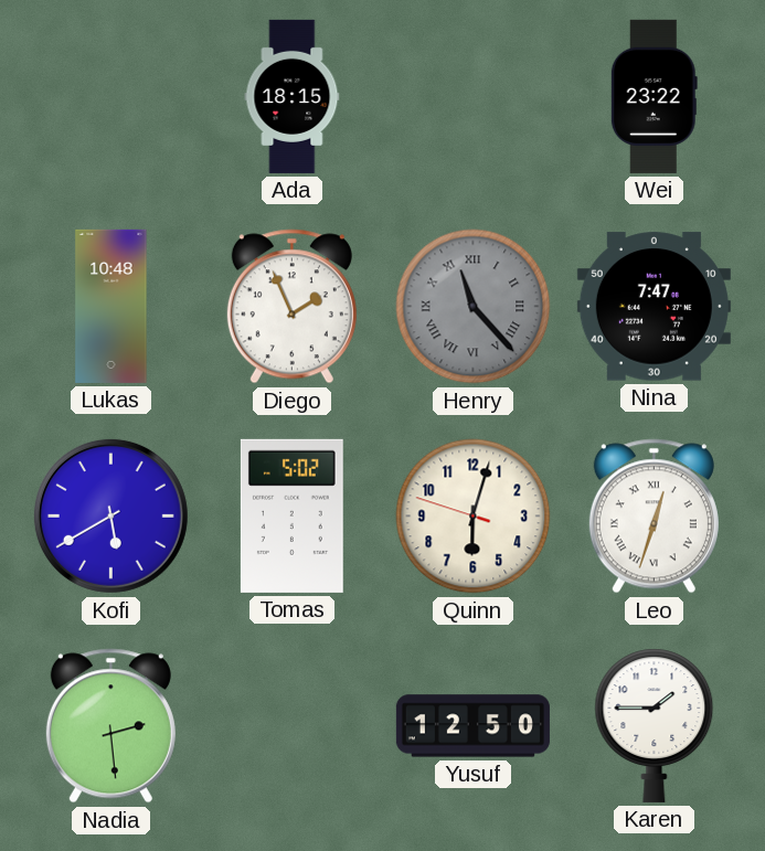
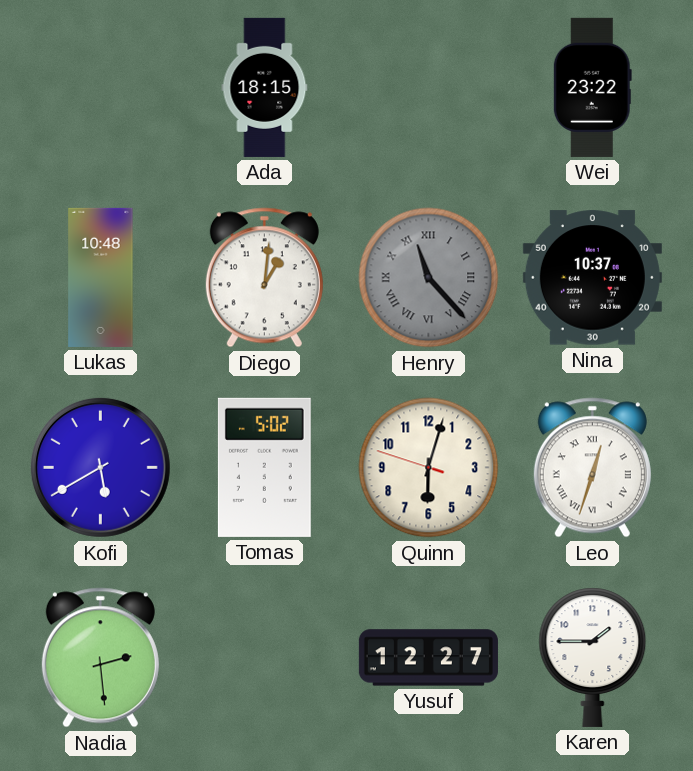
Diego: 1:56 -> 1:01 (264, 278)
Nina: 7:47 -> 10:37 (592, 278)
Yusuf: 12:50 -> 12:27 (428, 658)
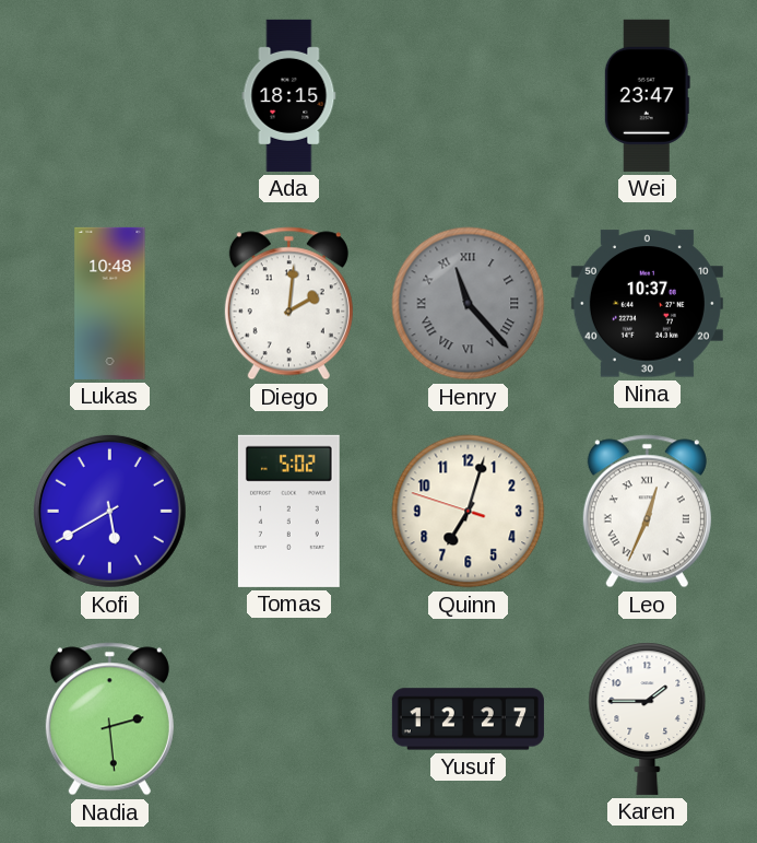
Wei: 23:22 -> 23:47 (647, 95)
Diego: 1:01 -> 2:01 (288, 304)
Quinn: 6:02 -> 7:02 (469, 512)
Leo: 12:33 -> 12:34 (647, 512)
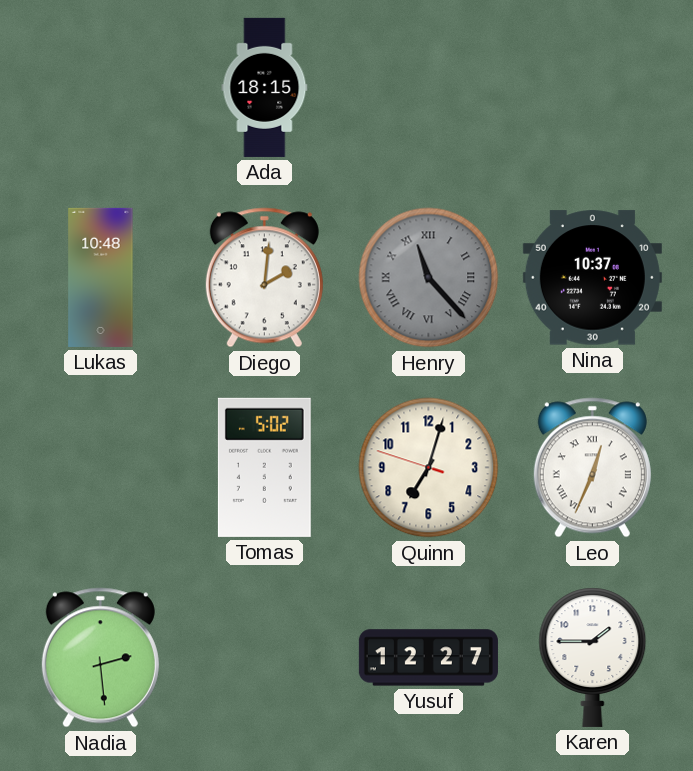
Wei: 23:47 -> none (647, 95)
Kofi: 5:40 -> none (109, 511)
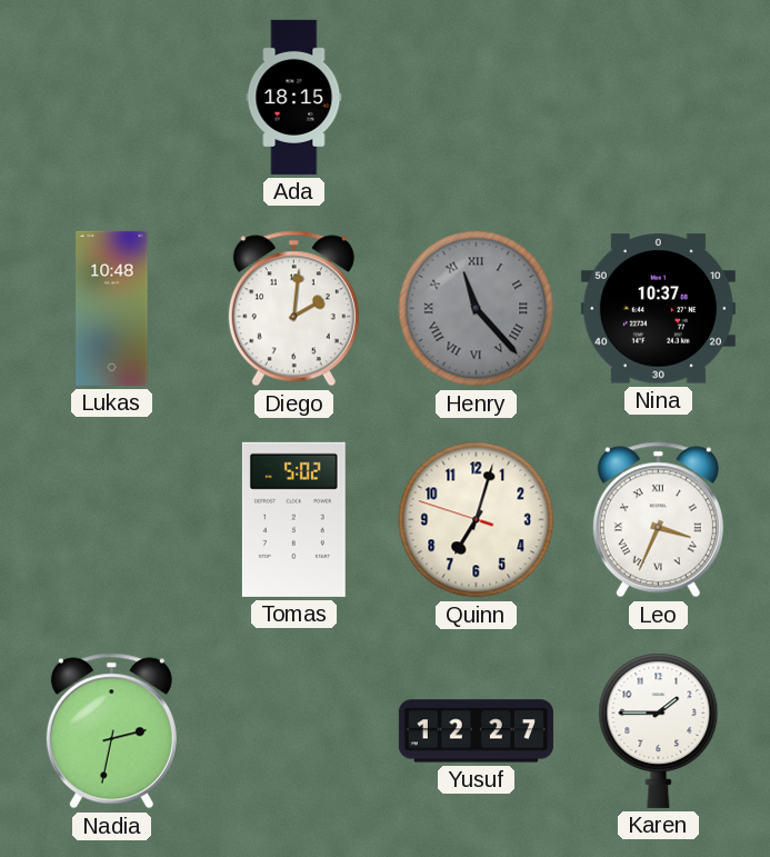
Leo: 12:34 -> 3:34 (658, 520)
Nadia: 2:29 -> 2:32 (111, 731)
